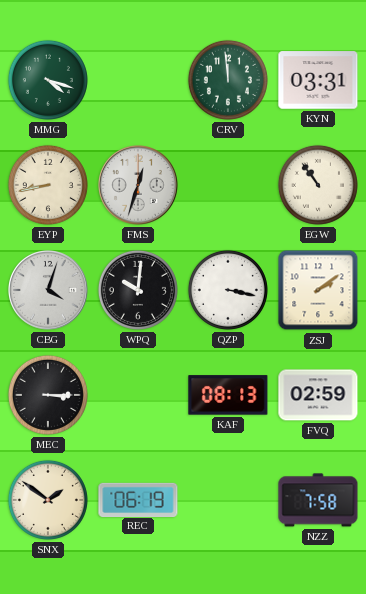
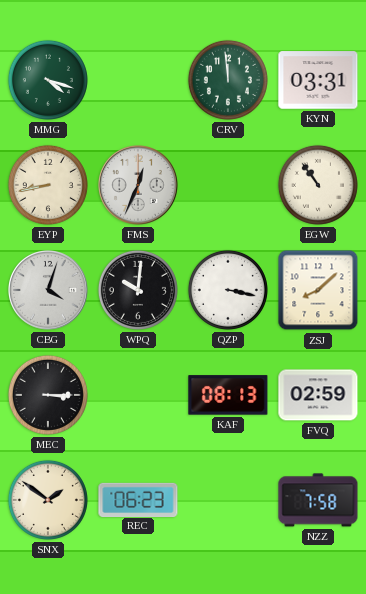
FMS: 12:33 -> 12:34 (139, 186)
ZSJ: 2:09 -> 8:08 (318, 290)
REC: 06:19 -> 06:23 (138, 499)
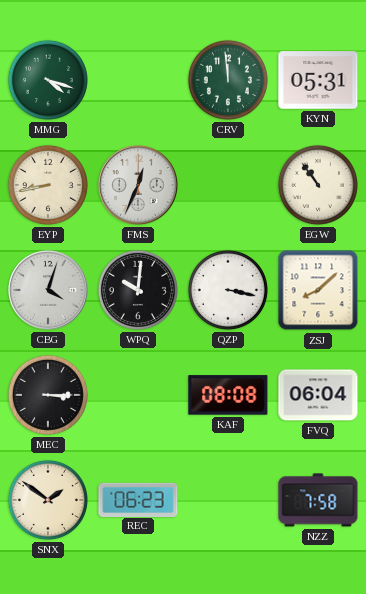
KYN: 03:31 -> 05:31 (318, 80)
KAF: 08:13 -> 08:08 (228, 395)
FVQ: 02:59 -> 06:04 (318, 395)
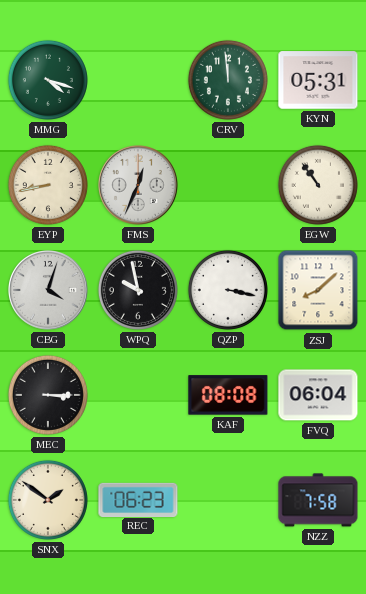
WPQ: 10:01 -> 9:58 (138, 290)
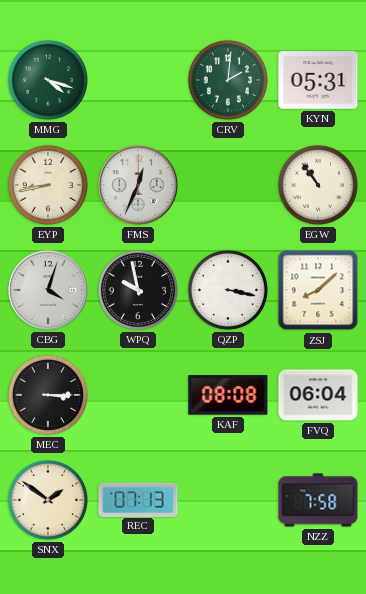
CRV: 11:59 -> 2:01 (228, 80)
REC: 06:23 -> 07:13 (138, 499)
